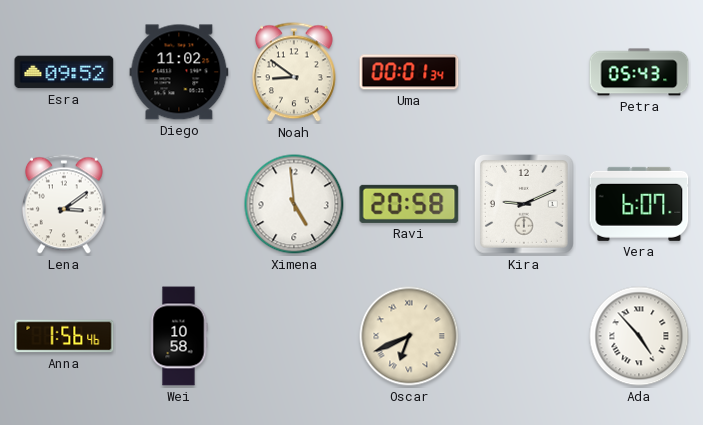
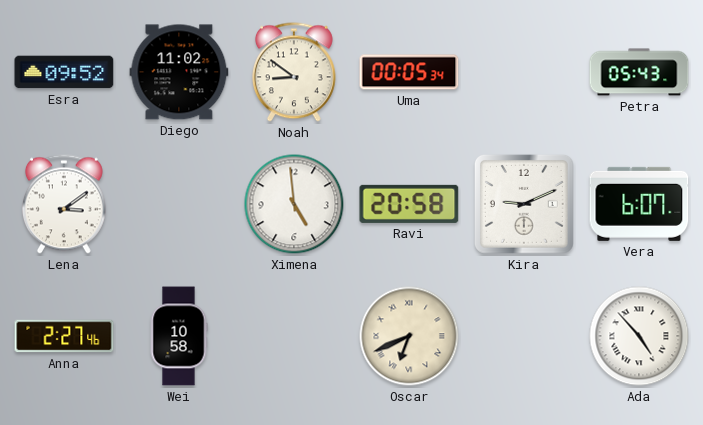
Uma: 00:01 -> 00:05 (409, 72)
Anna: 1:56 -> 2:27 (64, 336)
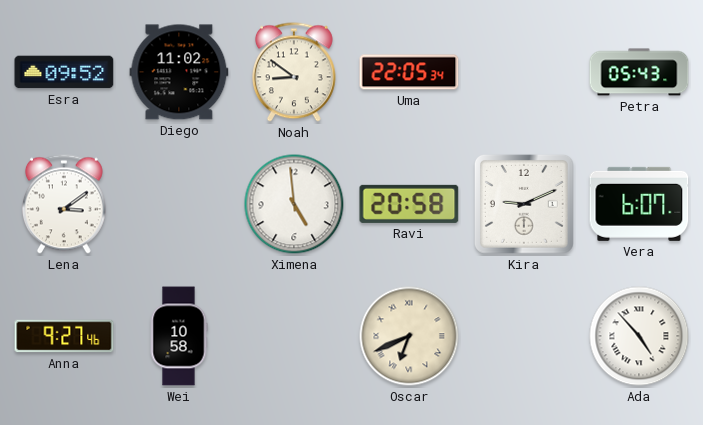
Uma: 00:05 -> 22:05 (409, 72)
Anna: 2:27 -> 9:27 (64, 336)
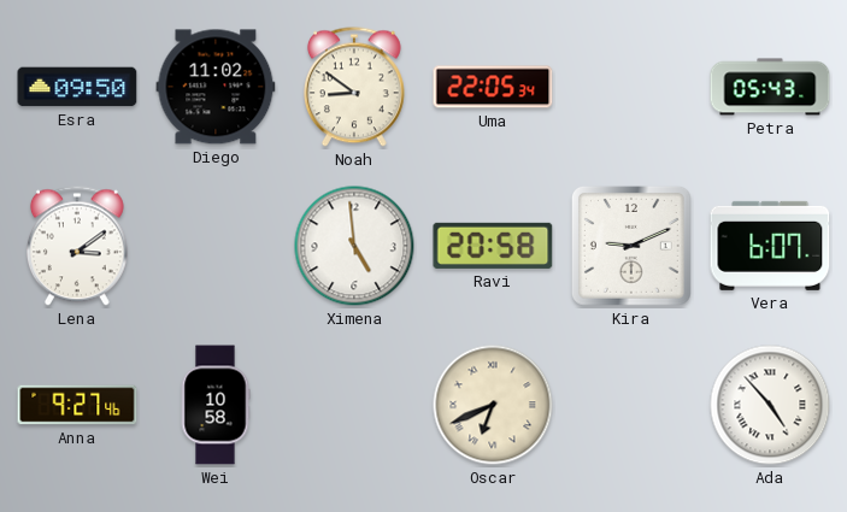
Esra: 09:52 -> 09:50 (77, 87)
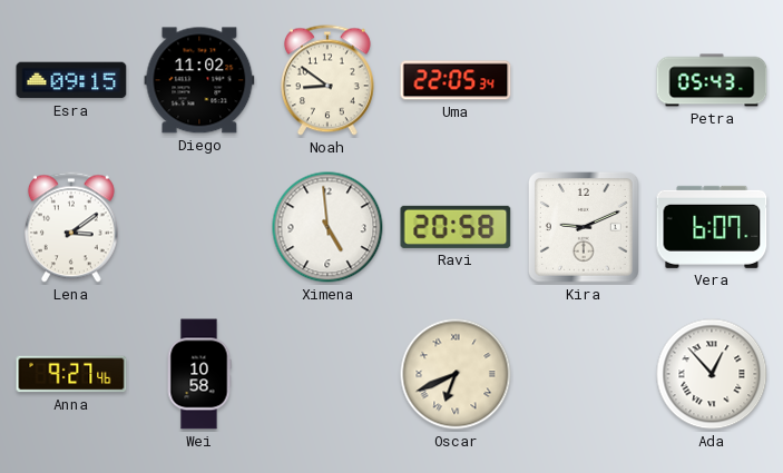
Esra: 09:50 -> 09:15 (71, 80)
Ada: 4:53 -> 12:53 (712, 374)
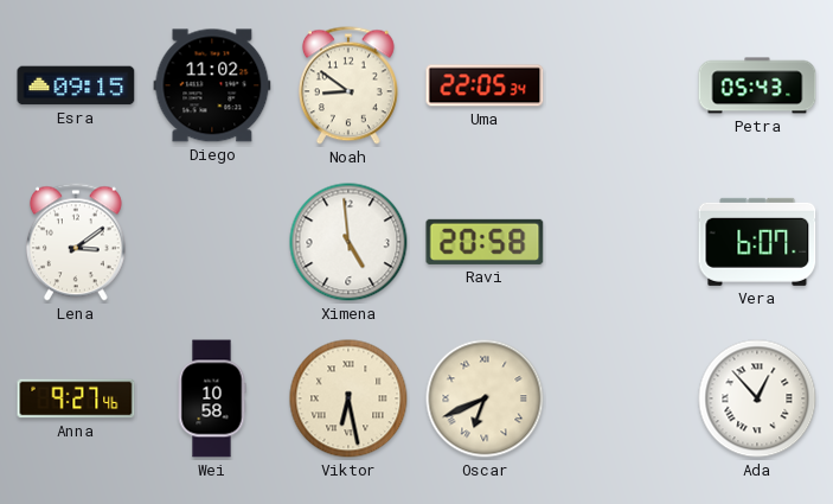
Kira: 9:11 -> none (584, 227)
Viktor: none -> 6:28 (348, 398)
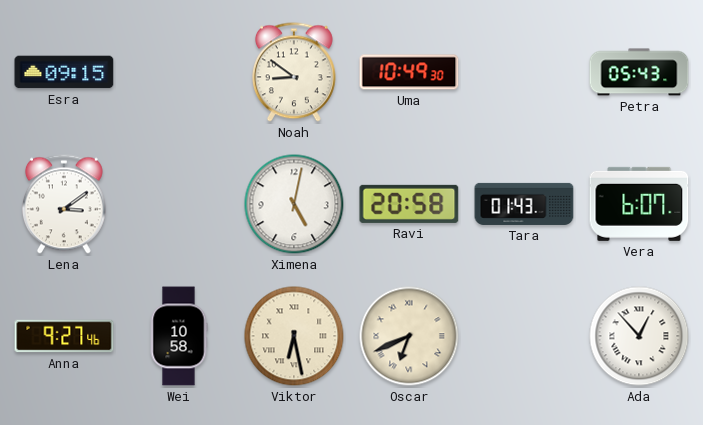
Diego: 11:02 -> none (212, 85)
Uma: 22:05 -> 10:49 (409, 72)
Ximena: 4:59 -> 5:02 (294, 204)
Tara: none -> 01:43 (524, 204)
